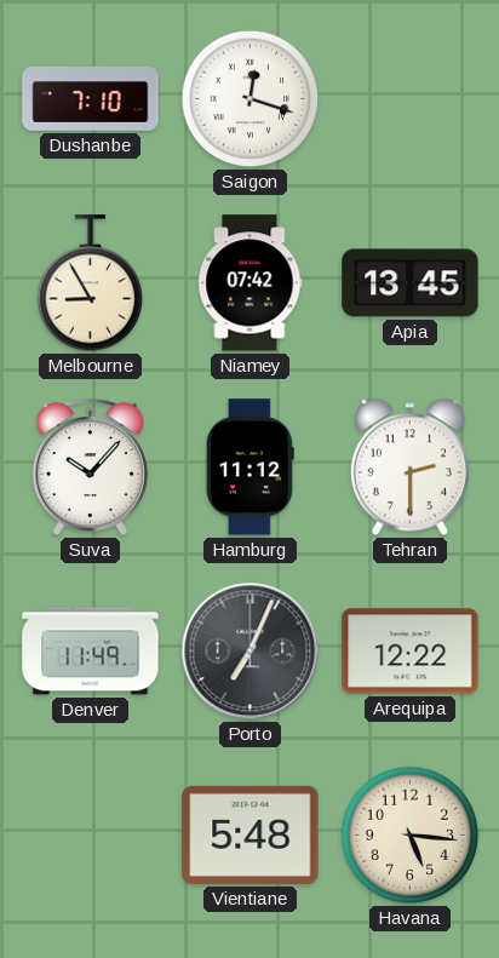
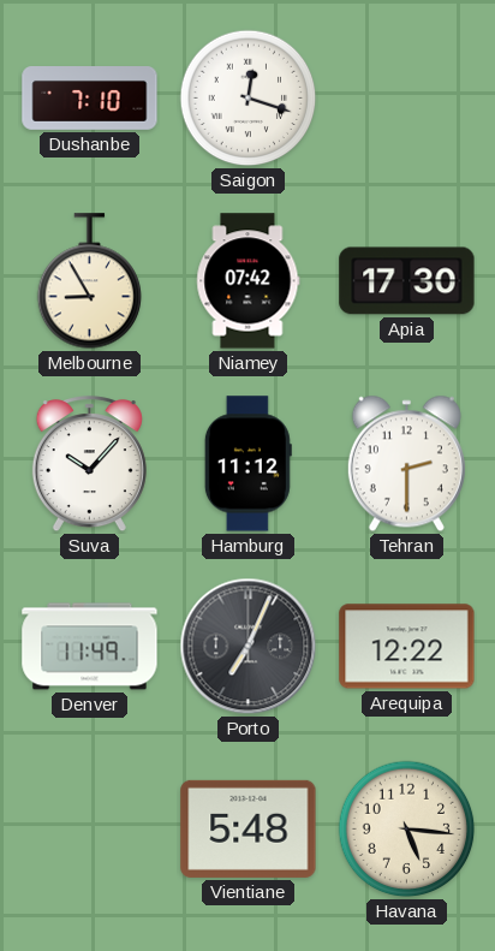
Apia: 13:45 -> 17:30 (407, 281)
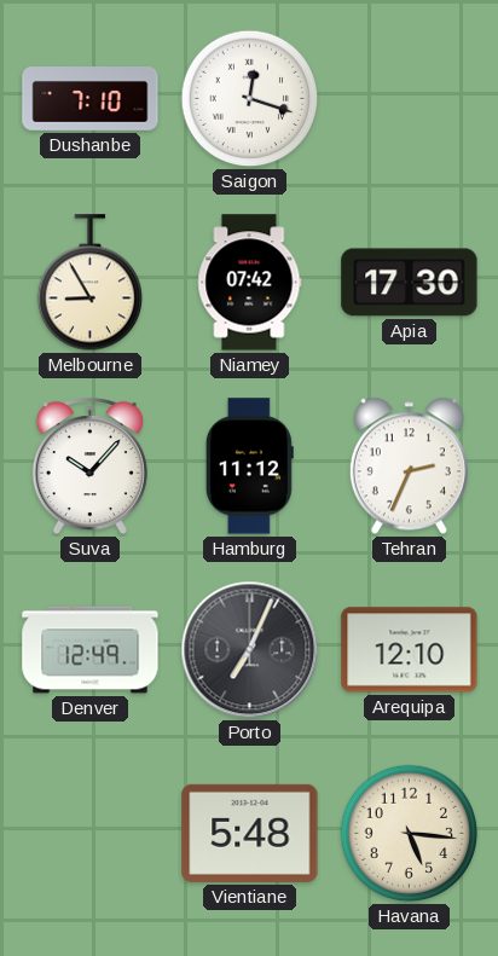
Tehran: 2:30 -> 2:34 (409, 467)
Denver: 11:49 -> 12:49 (91, 650)
Arequipa: 12:22 -> 12:10 (410, 650)
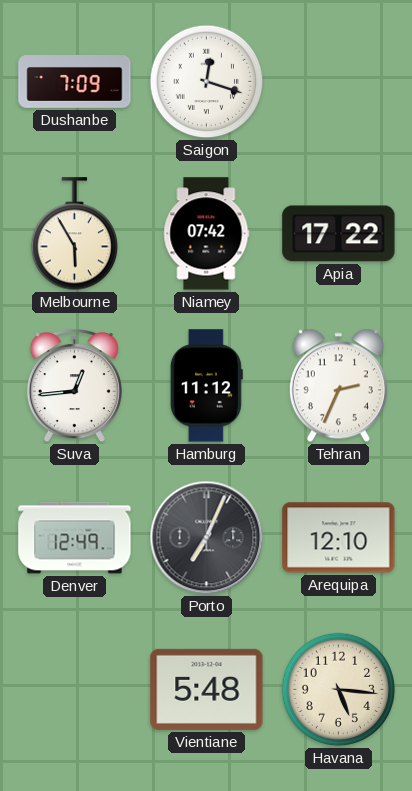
Dushanbe: 7:10 -> 7:09 (75, 82)
Melbourne: 8:55 -> 5:55 (75, 234)
Apia: 17:30 -> 17:22 (339, 234)
Suva: 10:07 -> 12:44 (74, 386)
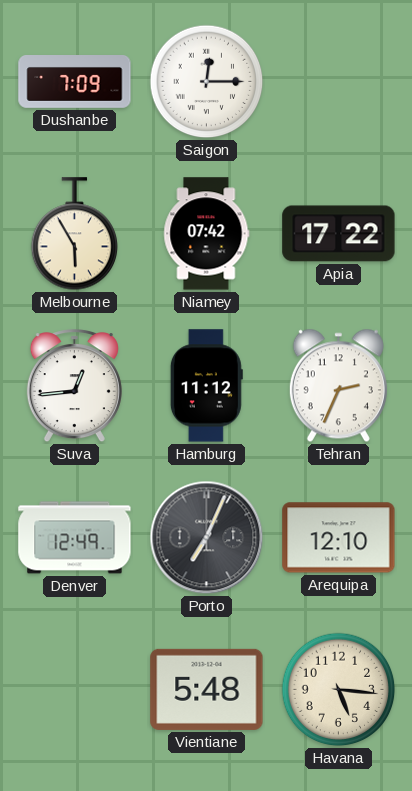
Saigon: 12:18 -> 12:15 (207, 82)
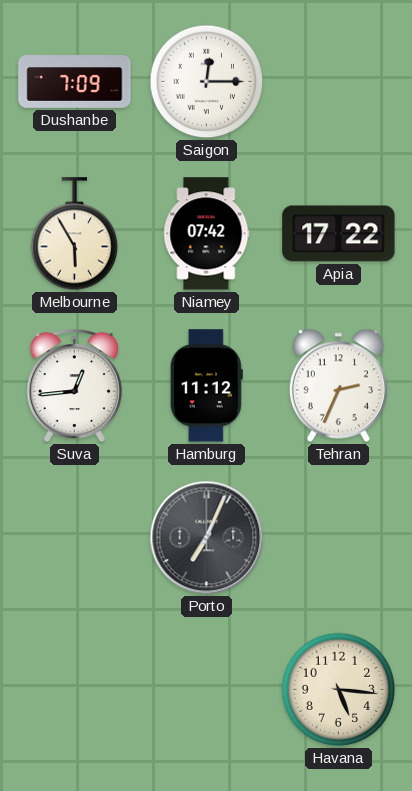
Denver: 12:49 -> none (75, 538)
Arequipa: 12:10 -> none (339, 538)
Vientiane: 5:48 -> none (207, 689)
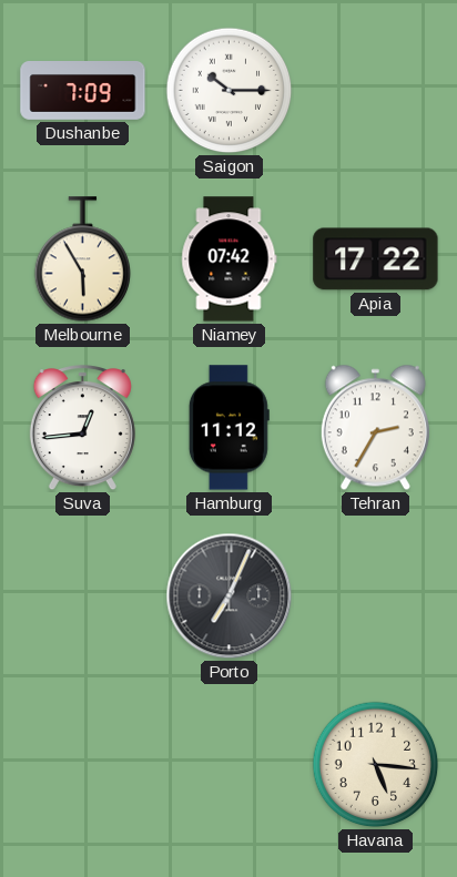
Saigon: 12:15 -> 10:15 (230, 91)
Tehran: 2:34 -> 2:35 (375, 428)
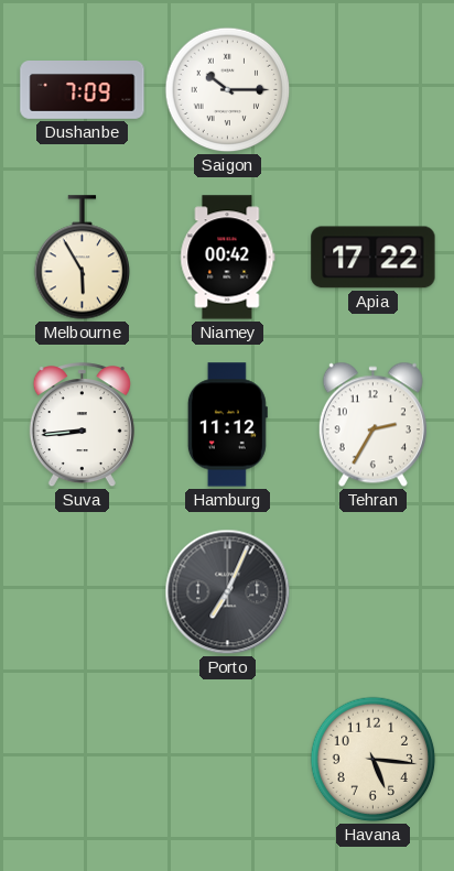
Niamey: 07:42 -> 00:42 (228, 258)
Suva: 12:44 -> 8:44 (82, 425)
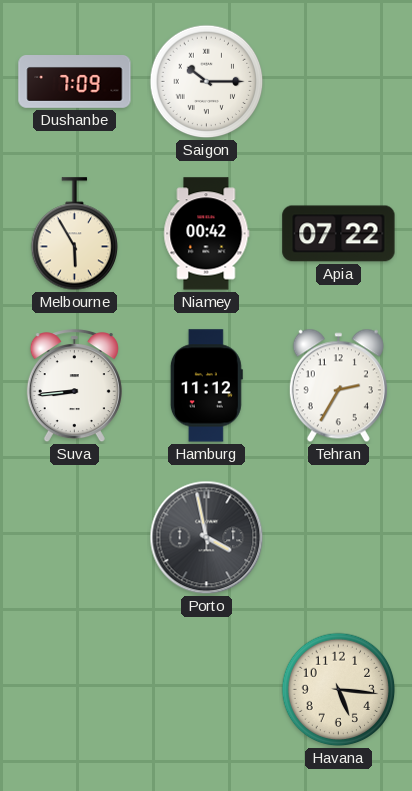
Apia: 17:22 -> 07:22 (339, 234)
Porto: 7:04 -> 3:58 (207, 538)
